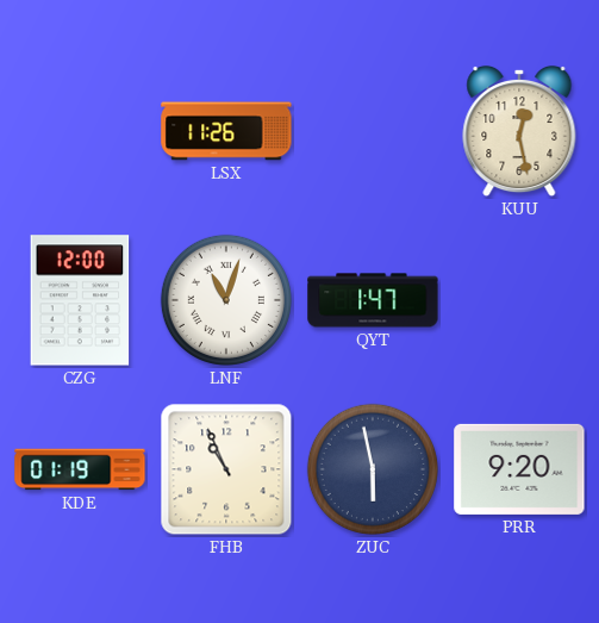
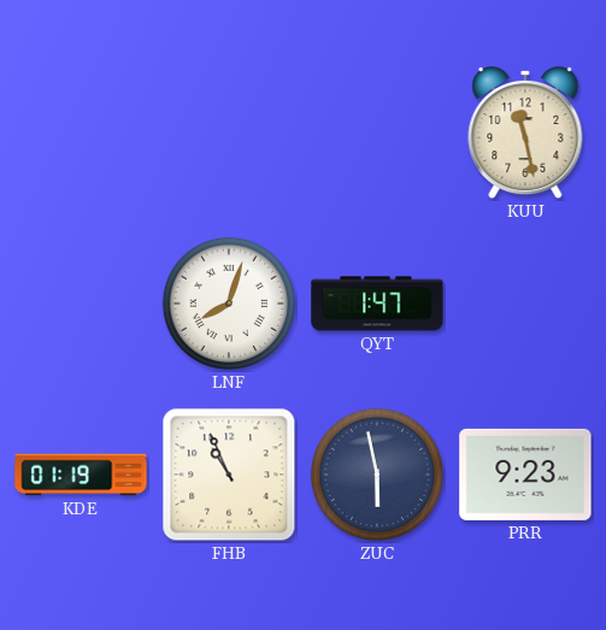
LSX: 11:26 -> none (226, 131)
KUU: 12:28 -> 11:28 (525, 133)
CZG: 12:00 -> none (80, 300)
LNF: 11:03 -> 8:03 (229, 304)
PRR: 9:20 -> 9:23 (525, 475)
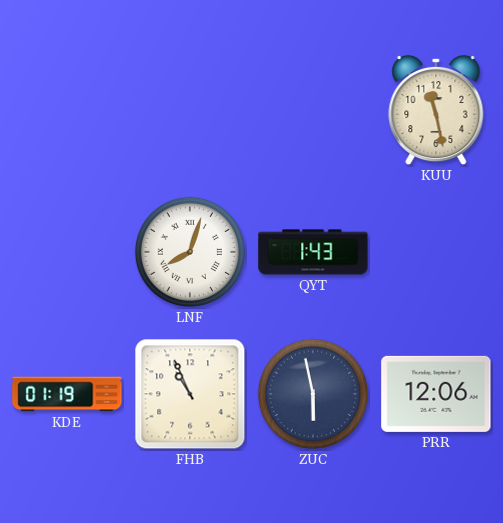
QYT: 1:47 -> 1:43 (313, 252)
PRR: 9:23 -> 12:06 (436, 394)
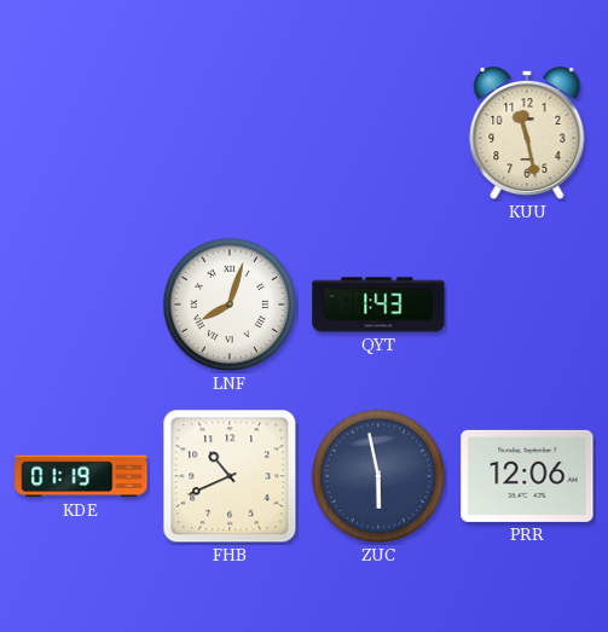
FHB: 10:56 -> 10:41 (230, 476)
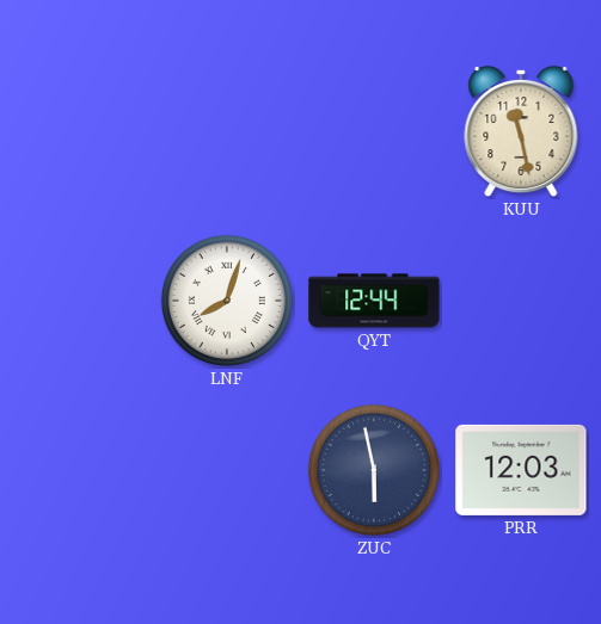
QYT: 1:43 -> 12:44 (374, 301)
KDE: 01:19 -> none (81, 476)
FHB: 10:41 -> none (230, 476)
PRR: 12:06 -> 12:03 (521, 470)
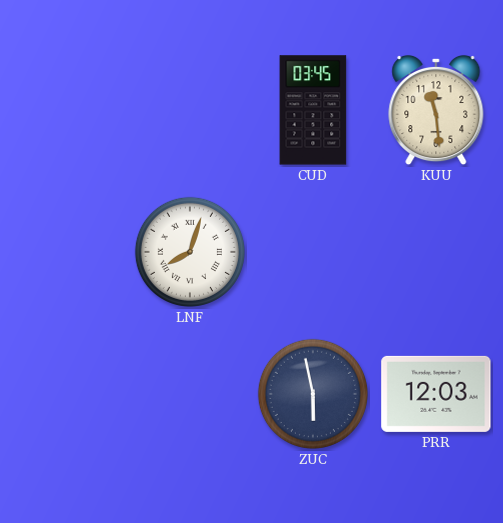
CUD: none -> 03:45 (313, 110)
KUU: 11:28 -> 11:29 (436, 110)
QYT: 12:44 -> none (374, 301)
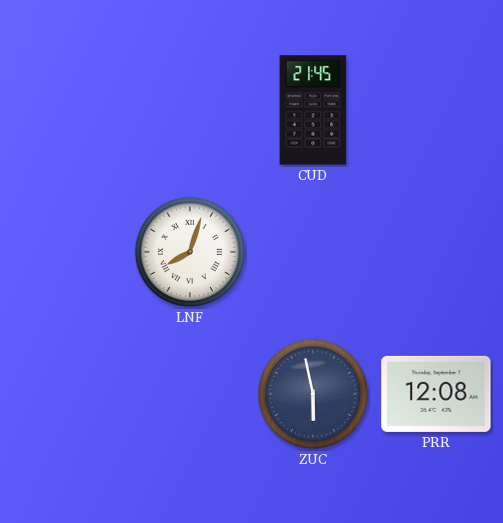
CUD: 03:45 -> 21:45 (313, 110)
KUU: 11:29 -> none (436, 110)
PRR: 12:03 -> 12:08 (436, 394)
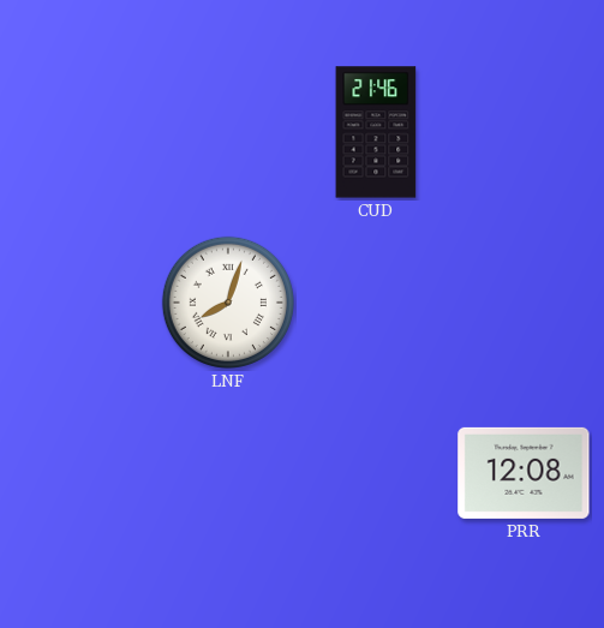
CUD: 21:45 -> 21:46 (376, 132)
ZUC: 5:58 -> none (313, 394)
